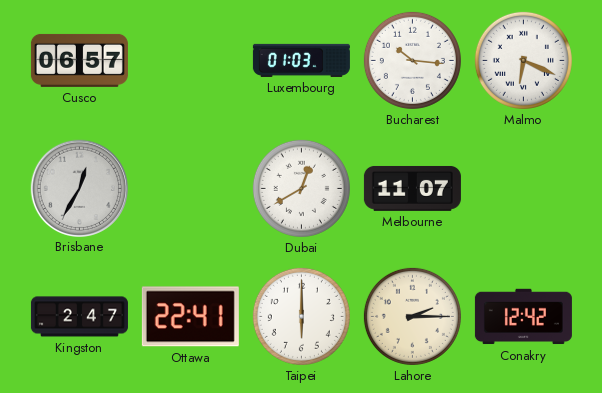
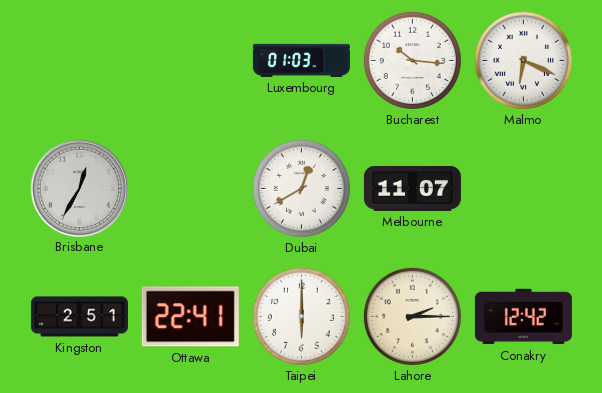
Cusco: 06:57 -> none (79, 60)
Kingston: 2:47 -> 2:51 (79, 317)
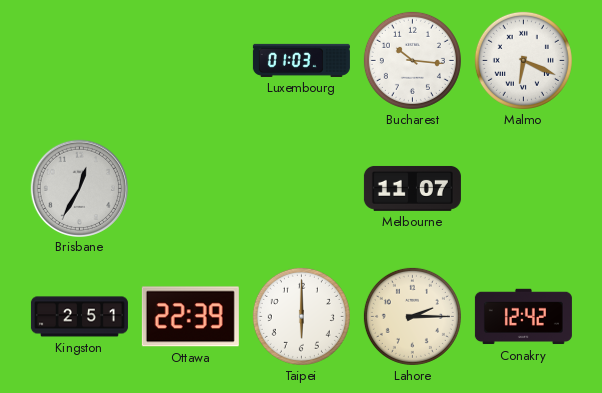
Dubai: 12:40 -> none (301, 188)
Ottawa: 22:41 -> 22:39 (190, 317)
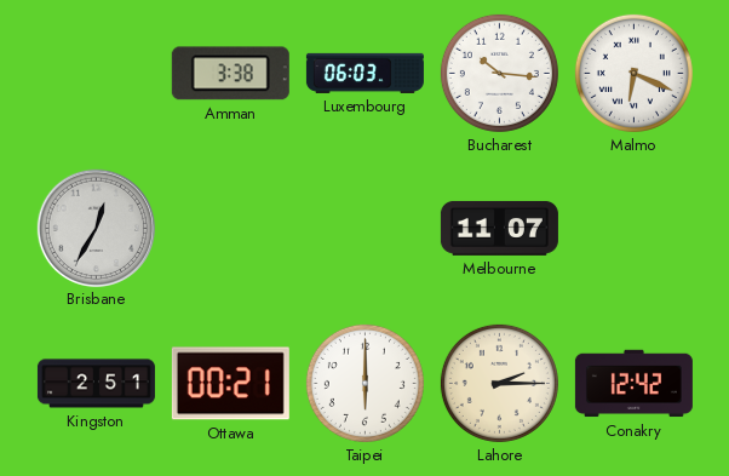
Amman: none -> 3:38 (230, 74)
Luxembourg: 01:03 -> 06:03 (364, 73)
Ottawa: 22:39 -> 00:21 (230, 384)
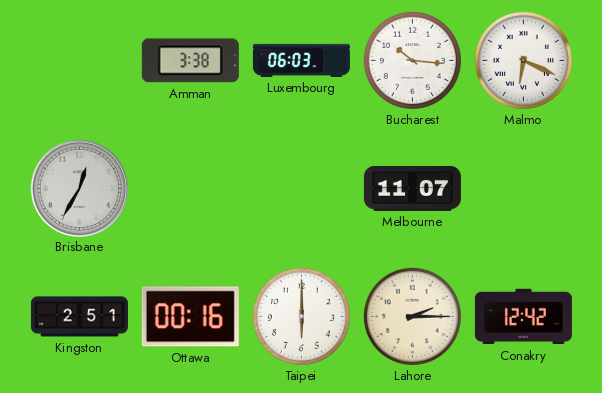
Ottawa: 00:21 -> 00:16 (190, 317)
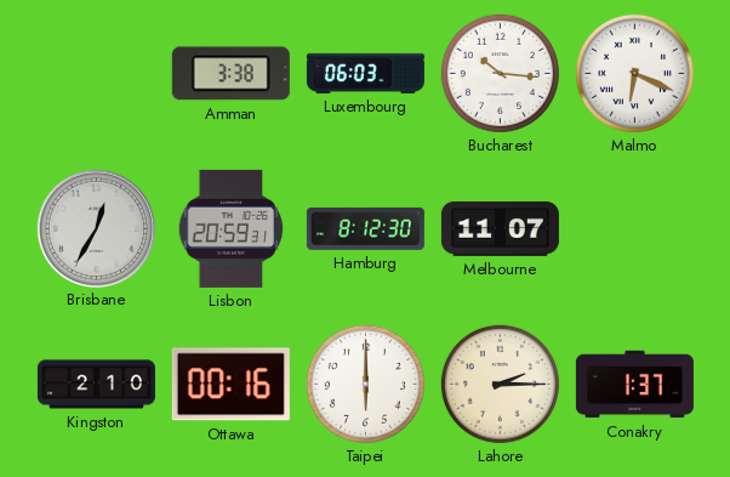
Lisbon: none -> 20:59 (230, 228)
Hamburg: none -> 8:12 (365, 228)
Kingston: 2:51 -> 2:10 (96, 385)
Conakry: 12:42 -> 1:37 (634, 385)
